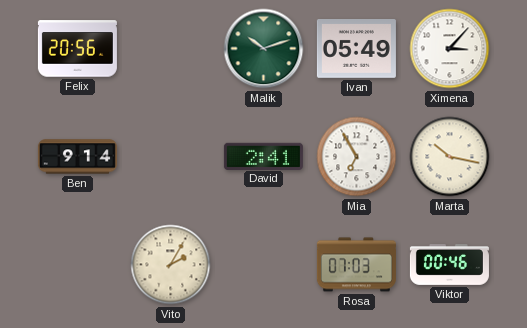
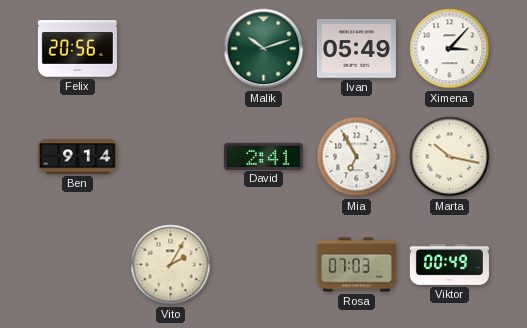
Viktor: 00:46 -> 00:49 (449, 265)
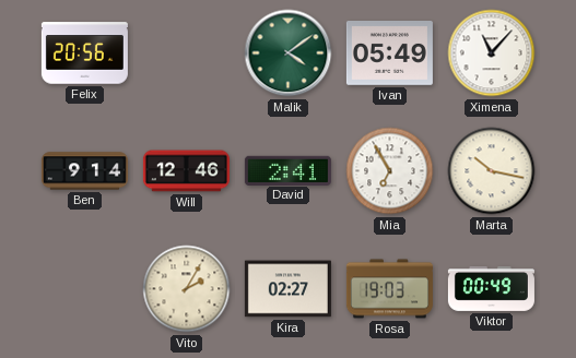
Malik: 10:12 -> 4:09 (289, 53)
Ximena: 3:07 -> 11:07 (492, 53)
Will: none -> 12:46 (186, 171)
Kira: none -> 02:27 (287, 289)
Rosa: 07:03 -> 19:03 (389, 289)
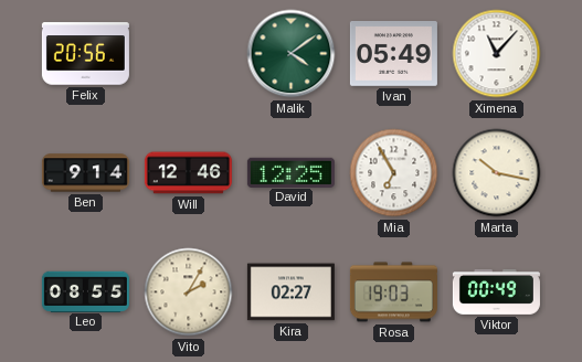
David: 2:41 -> 12:25 (290, 172)
Leo: none -> 08:55 (85, 291)
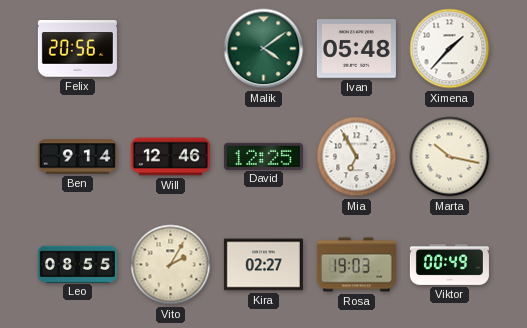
Ivan: 05:49 -> 05:48 (356, 49)
Ximena: 11:07 -> 1:37 (450, 49)
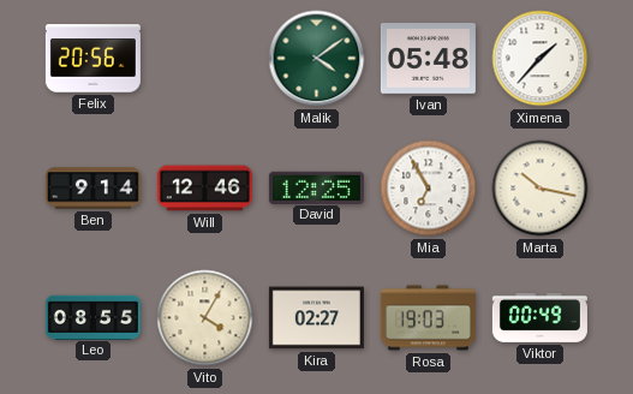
Vito: 2:05 -> 4:05 (205, 318)
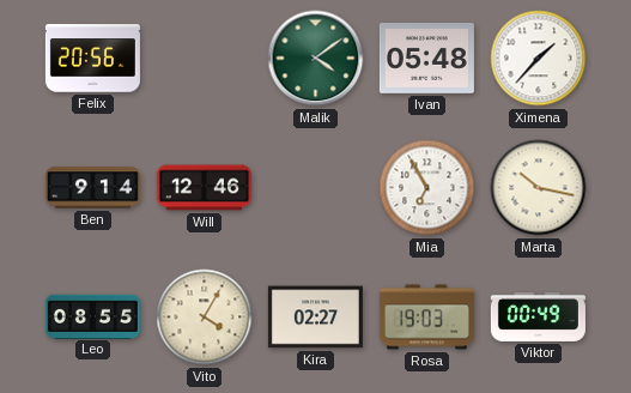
David: 12:25 -> none (316, 187)
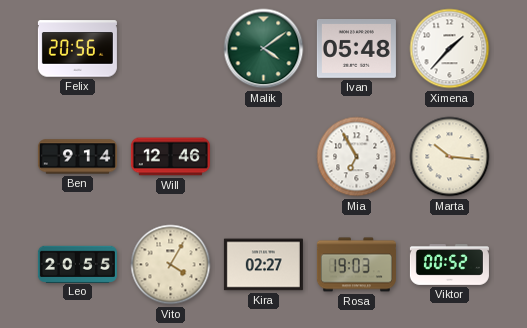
Marta: 10:17 -> 10:16 (450, 157)
Leo: 08:55 -> 20:55 (77, 264)
Viktor: 00:49 -> 00:52 (449, 265)
